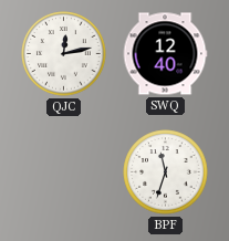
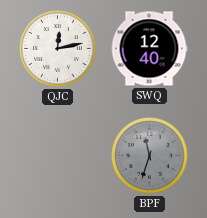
BPF dial: white -> grey (150, 156)
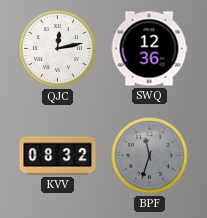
SWQ: 12:40 -> 12:36 (149, 49)
KVV: none -> 08:32 (58, 156)
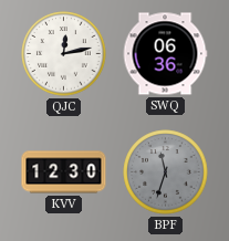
SWQ: 12:36 -> 06:36 (165, 54)
KVV: 08:32 -> 12:30 (64, 172)
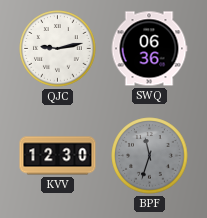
QJC: 12:13 -> 9:13 (58, 49)
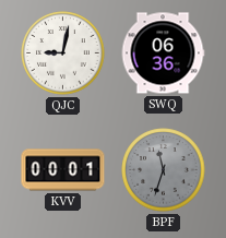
QJC: 9:13 -> 9:02 (63, 53)
KVV: 12:30 -> 00:01 (63, 170)
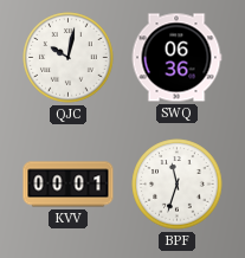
QJC: 9:02 -> 10:02 (69, 58)
BPF dial: grey -> white (178, 185)
